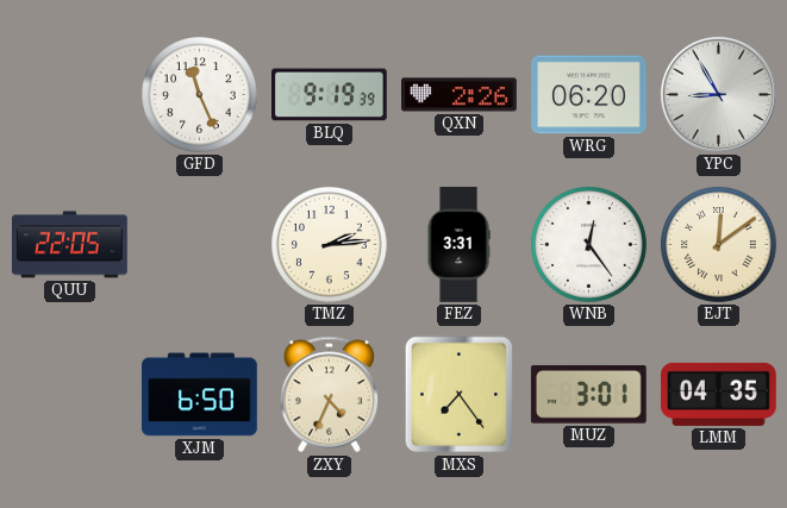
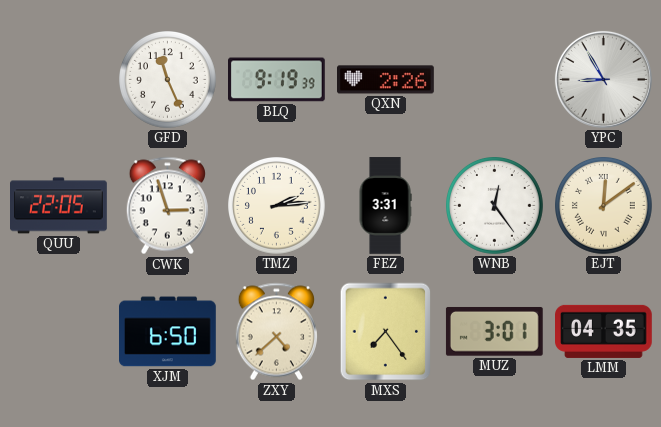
WRG: 06:20 -> none (589, 95)
CWK: none -> 2:57 (167, 206)
ZXY: 4:34 -> 4:38 (276, 332)
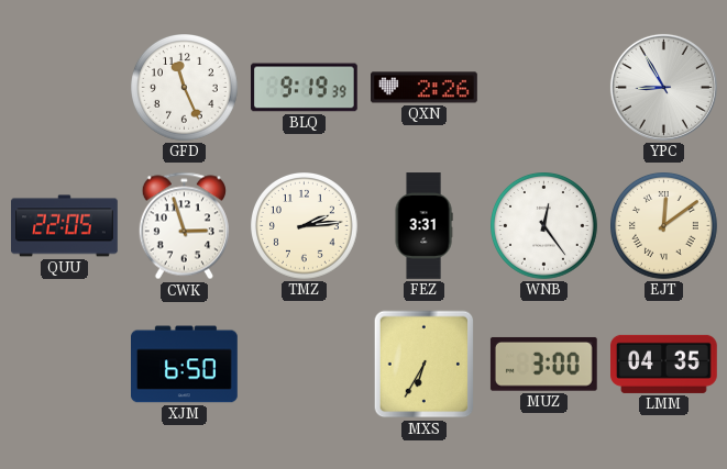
ZXY: 4:38 -> none (276, 332)
MXS: 7:24 -> 6:35 (425, 365)
MUZ: 3:01 -> 3:00 (543, 364)
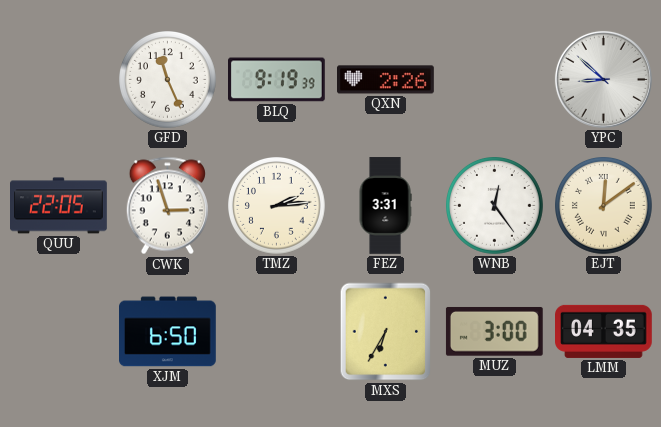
YPC: 8:55 -> 8:52 (603, 79)
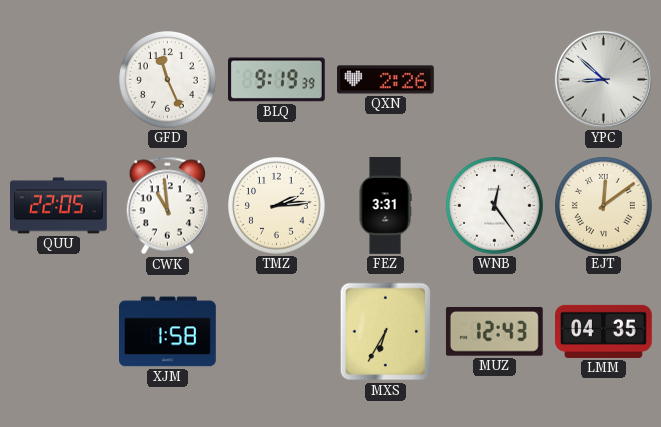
CWK: 2:57 -> 10:59 (167, 206)
XJM: 6:50 -> 1:58 (168, 332)
MUZ: 3:00 -> 12:43 (494, 331)
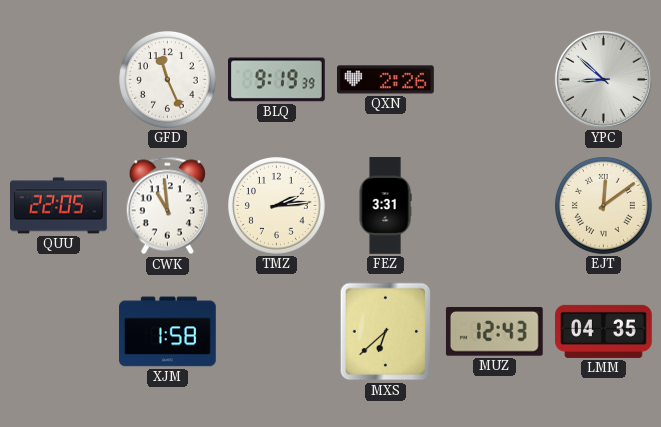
WNB: 12:24 -> none (495, 206)
MXS: 6:35 -> 6:38 (386, 332)
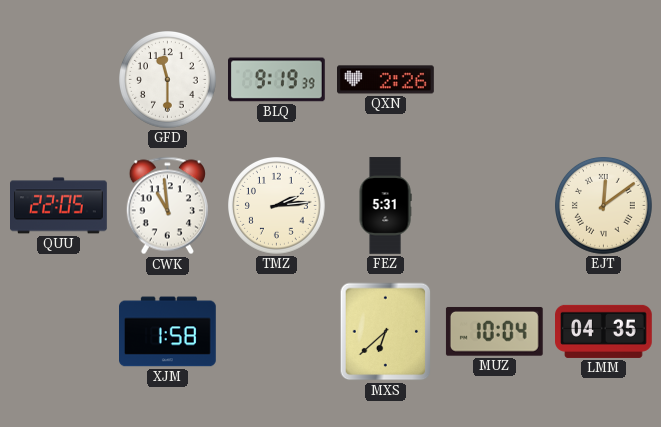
GFD: 11:26 -> 11:30 (168, 80)
YPC: 8:52 -> none (603, 79)
FEZ: 3:31 -> 5:31 (385, 206)
MUZ: 12:43 -> 10:04 (494, 331)
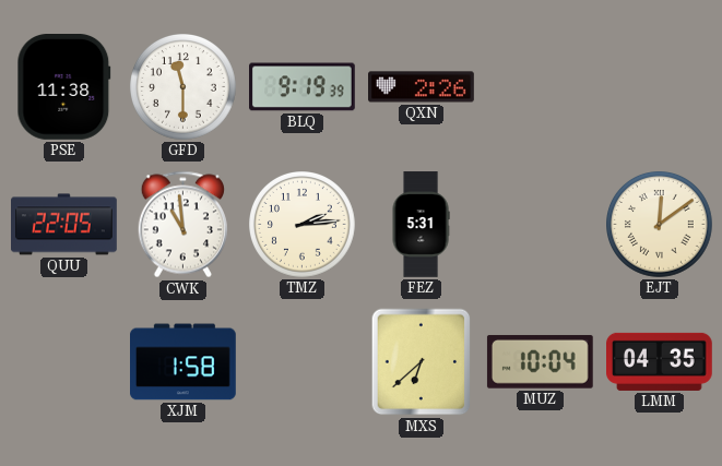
PSE: none -> 11:38 (64, 87)
